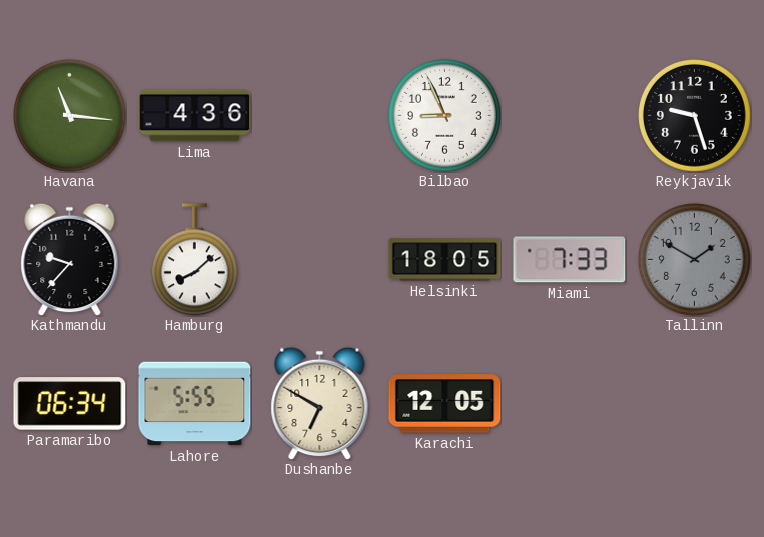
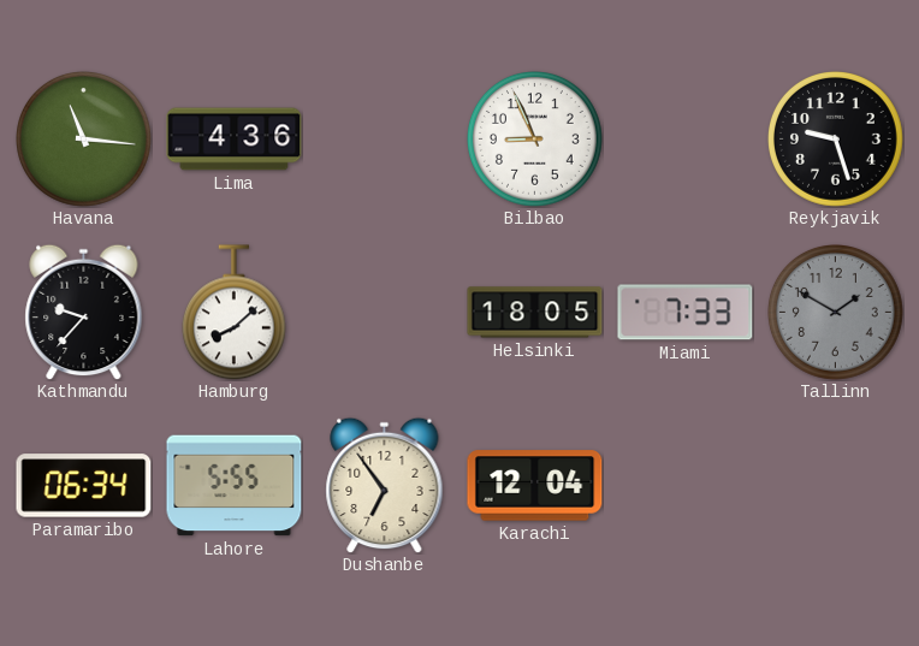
Dushanbe: 6:50 -> 6:54 (385, 485)
Karachi: 12:05 -> 12:04 (535, 486)
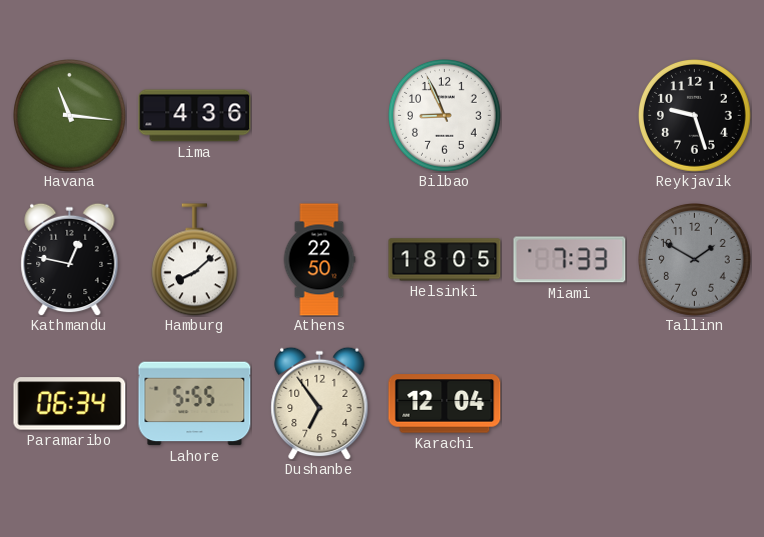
Kathmandu: 9:37 -> 12:47 (70, 259)
Athens: none -> 22:50 (319, 260)
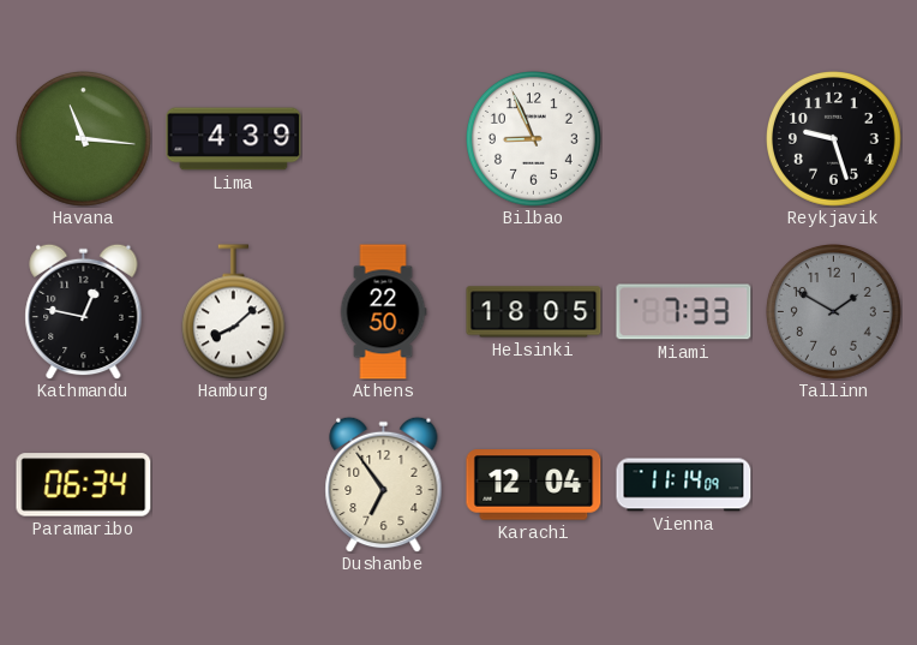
Lima: 4:36 -> 4:39 (234, 139)
Lahore: 5:55 -> none (195, 404)
Vienna: none -> 11:14 (684, 485)
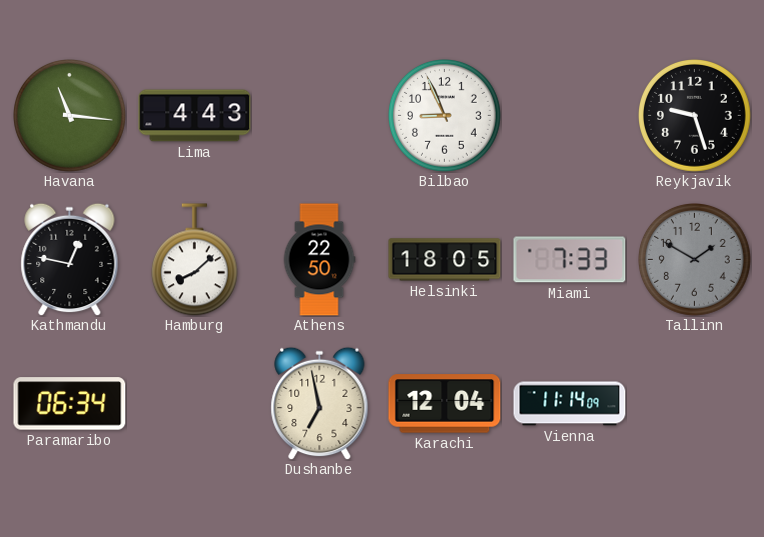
Lima: 4:39 -> 4:43 (195, 116)
Dushanbe: 6:54 -> 6:58 (320, 403)
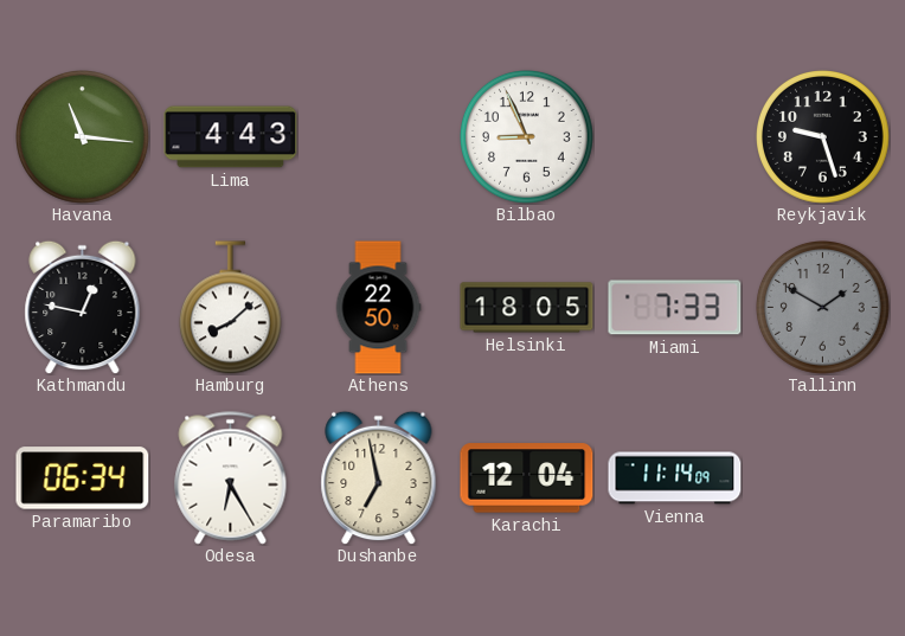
Odesa: none -> 6:25 (231, 478)
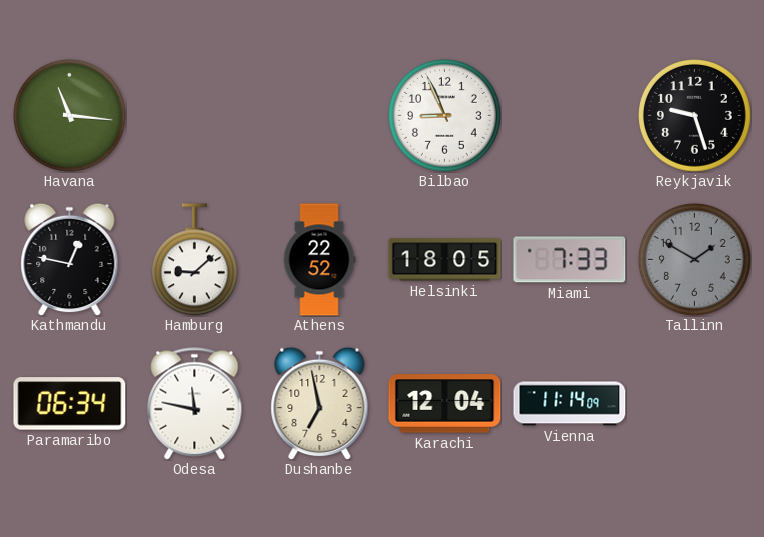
Lima: 4:43 -> none (231, 137)
Hamburg: 8:08 -> 9:08 (194, 260)
Athens: 22:50 -> 22:52 (319, 260)
Odesa: 6:25 -> 11:47 (195, 404)
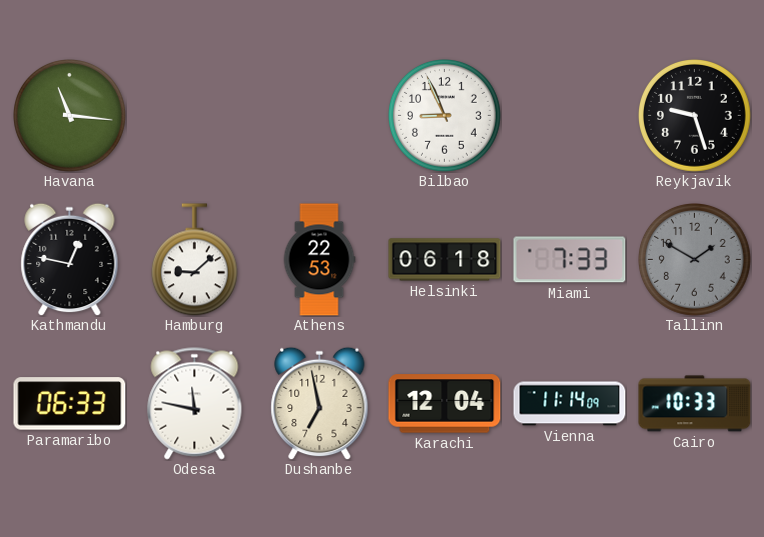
Athens: 22:52 -> 22:53 (319, 260)
Helsinki: 18:05 -> 06:18 (445, 260)
Paramaribo: 06:34 -> 06:33 (70, 404)
Cairo: none -> 10:33 (695, 404)
